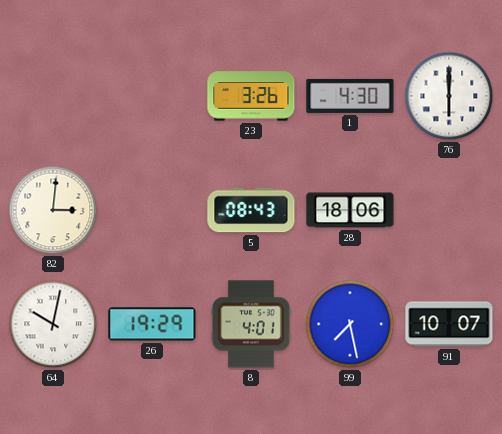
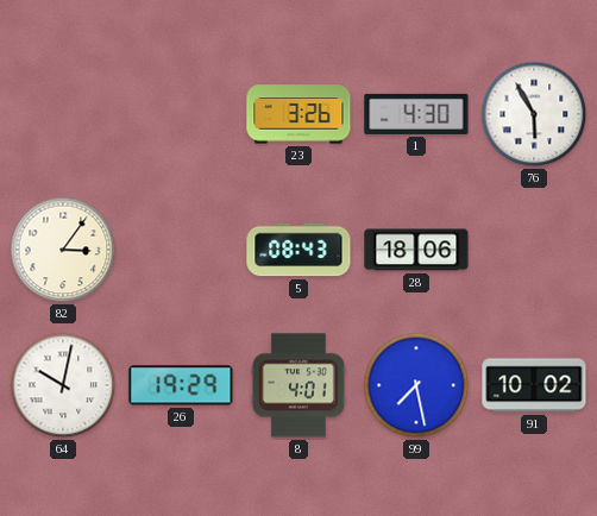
76: 6:00 -> 5:55 (534, 114)
82: 3:01 -> 3:06 (63, 250)
91: 10:07 -> 10:02 (534, 385)
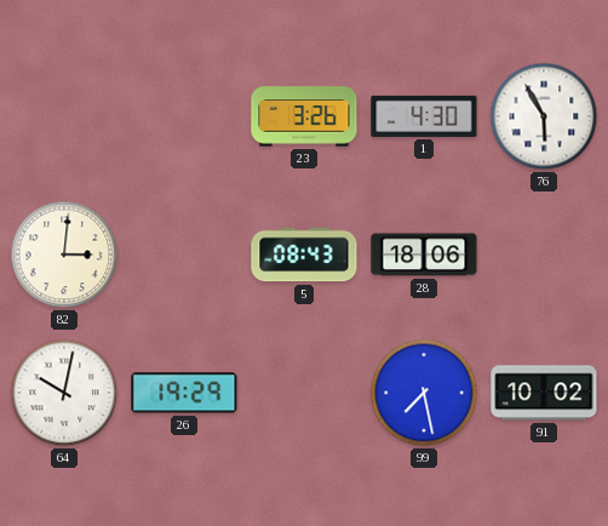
82: 3:06 -> 3:01 (64, 255)
8: 4:01 -> none (298, 385)
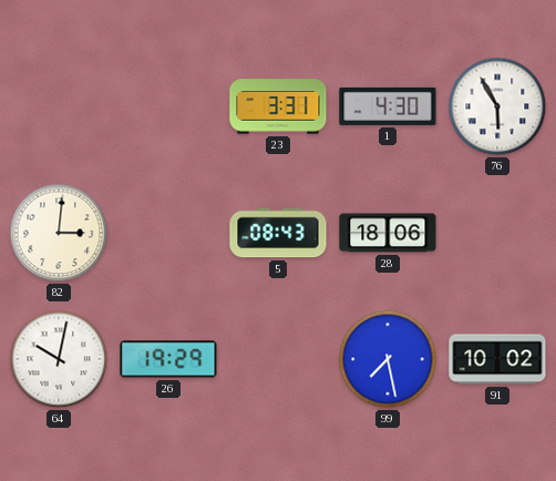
23: 3:26 -> 3:31 (278, 106)
